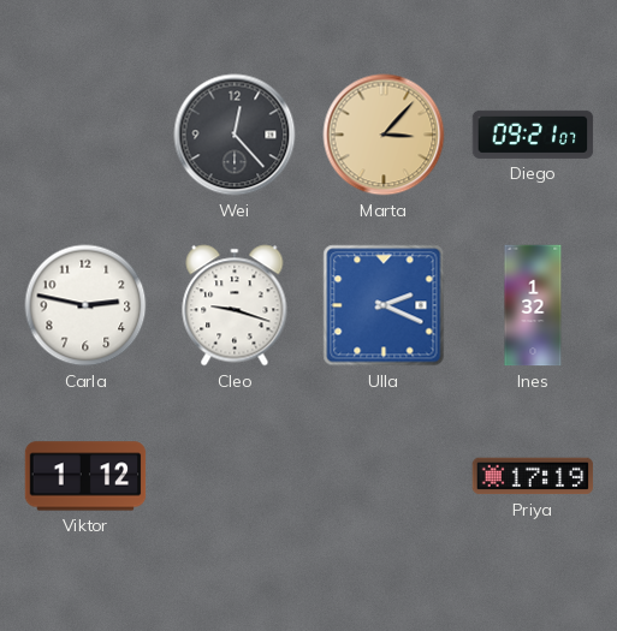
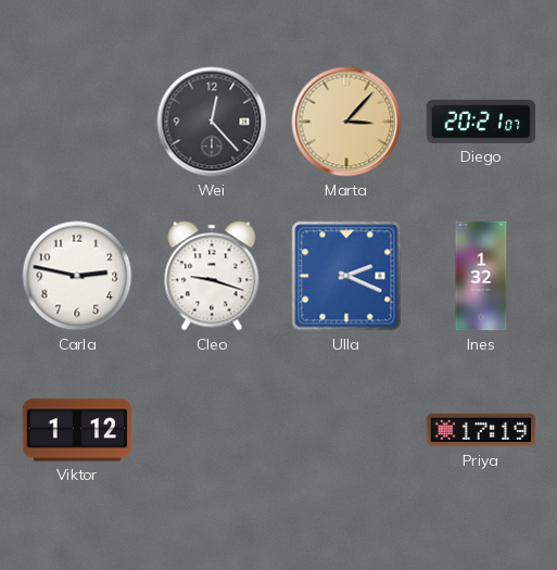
Diego: 09:21 -> 20:21 (481, 122)
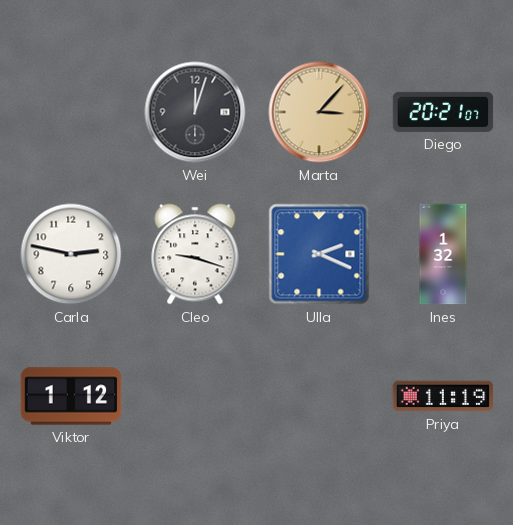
Wei: 12:23 -> 12:03 (195, 112)
Priya: 17:19 -> 11:19 (443, 396)
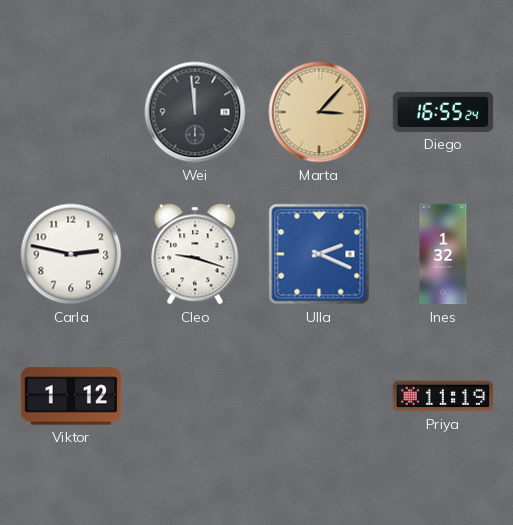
Wei: 12:03 -> 11:59 (195, 112)
Diego: 20:21 -> 16:55 (443, 112)
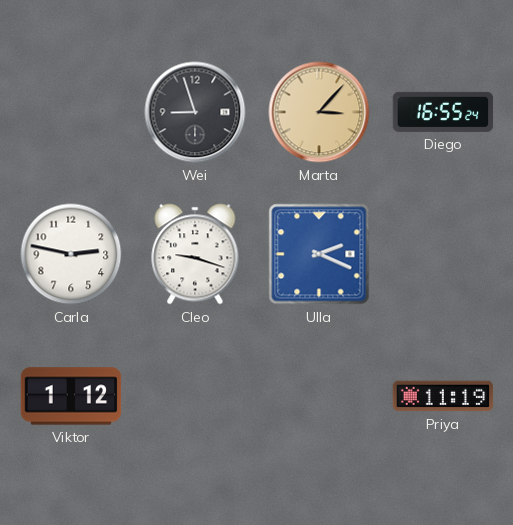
Wei: 11:59 -> 8:57 (195, 112)
Ines: 1:32 -> none (443, 254)
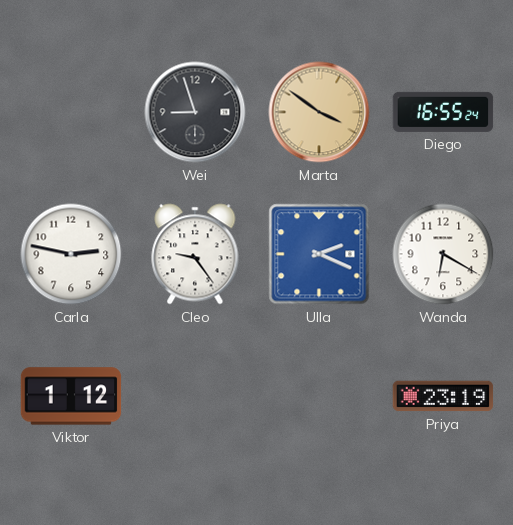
Marta: 3:07 -> 3:51 (319, 112)
Cleo: 9:18 -> 9:24 (195, 254)
Wanda: none -> 6:20 (443, 254)
Priya: 11:19 -> 23:19 (443, 396)
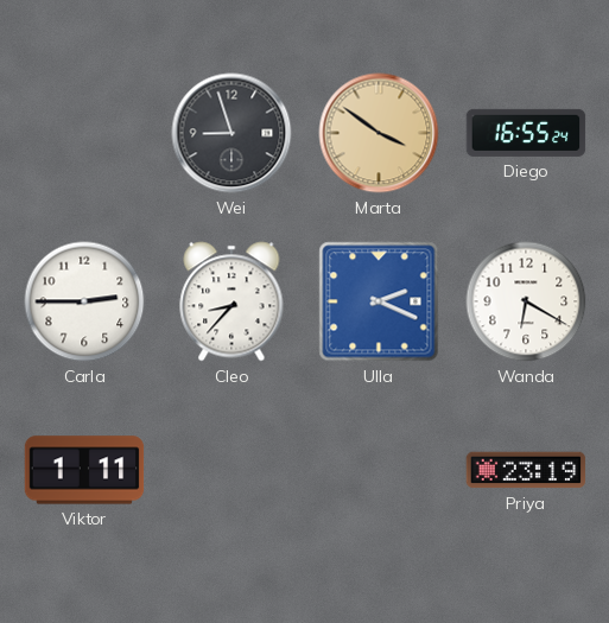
Carla: 2:47 -> 2:45 (84, 301)
Cleo: 9:24 -> 8:37 (231, 301)
Viktor: 1:12 -> 1:11 (84, 470)
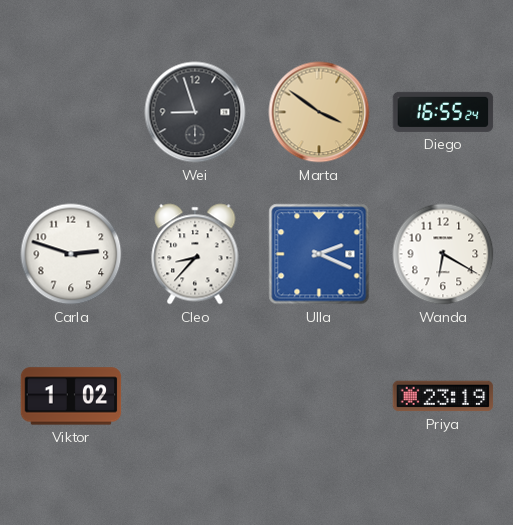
Carla: 2:45 -> 2:48 (71, 254)
Viktor: 1:11 -> 1:02 (71, 396)
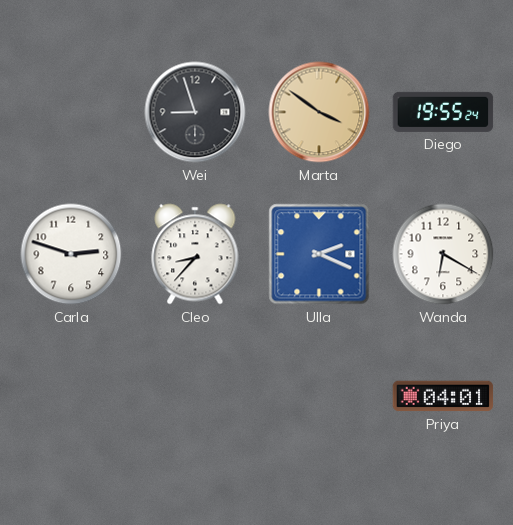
Diego: 16:55 -> 19:55 (443, 112)
Viktor: 1:02 -> none (71, 396)
Priya: 23:19 -> 04:01 (443, 396)
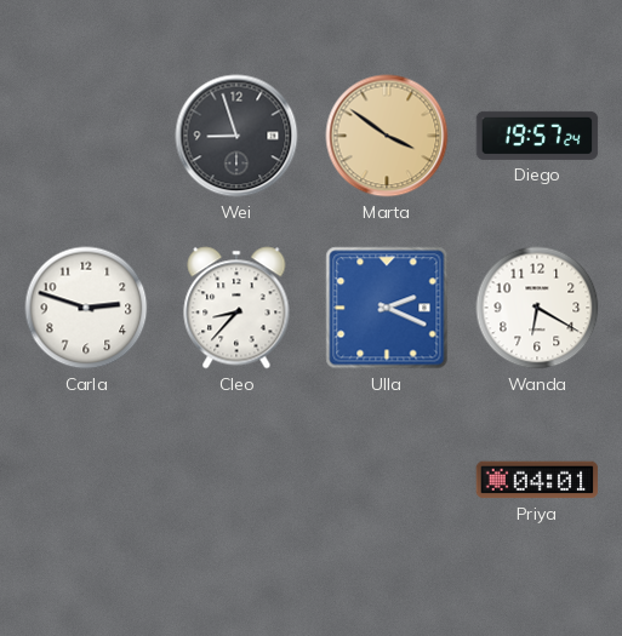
Diego: 19:55 -> 19:57 (537, 136)
